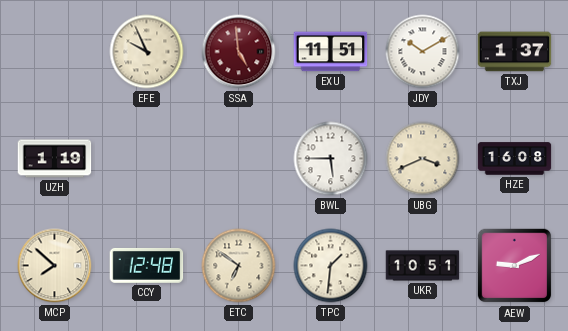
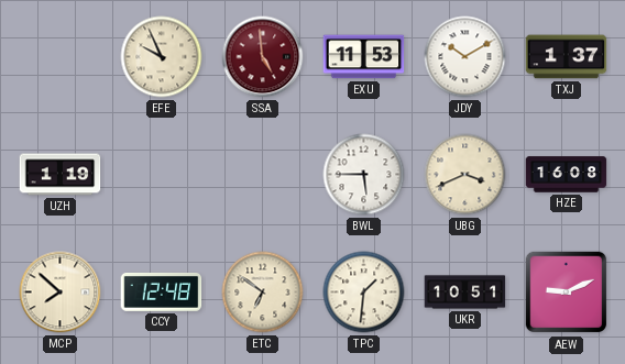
EXU: 11:51 -> 11:53 (364, 57)
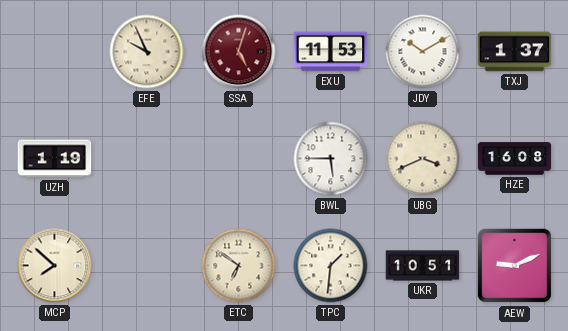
SSA: 4:59 -> 5:03 (239, 52)
CCY: 12:48 -> none (162, 291)
